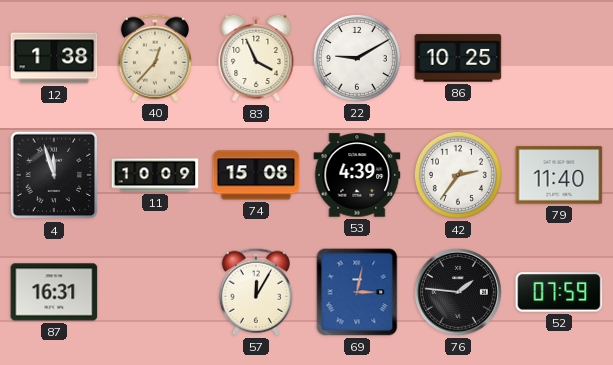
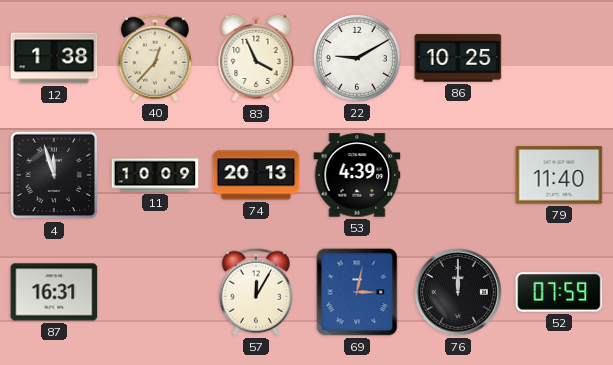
74: 15:08 -> 20:13 (256, 175)
42: 2:36 -> none (458, 175)
76: 1:46 -> 12:00 (458, 292)
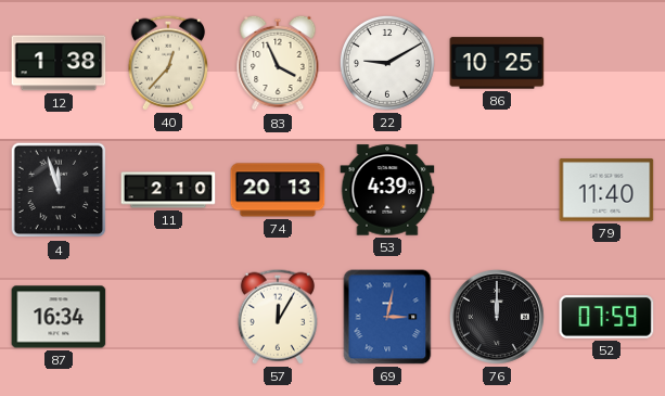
11: 10:09 -> 2:10 (168, 190)
87: 16:31 -> 16:34 (59, 317)
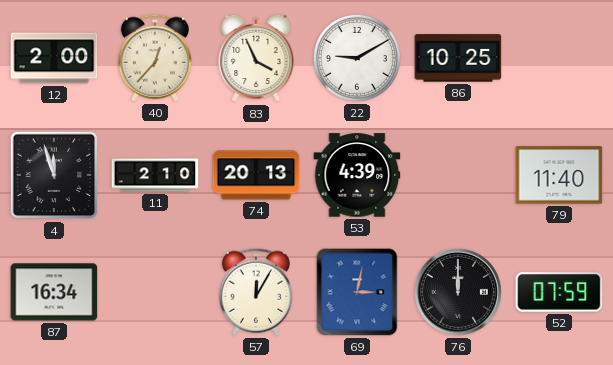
12: 1:38 -> 2:00 (54, 58)
